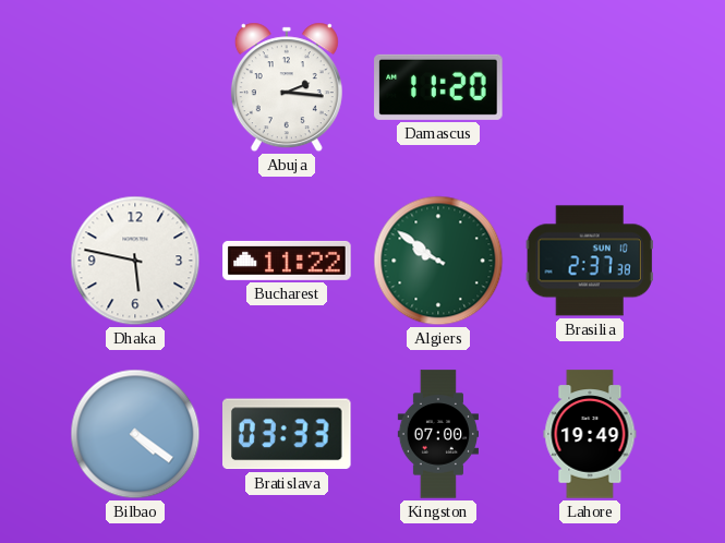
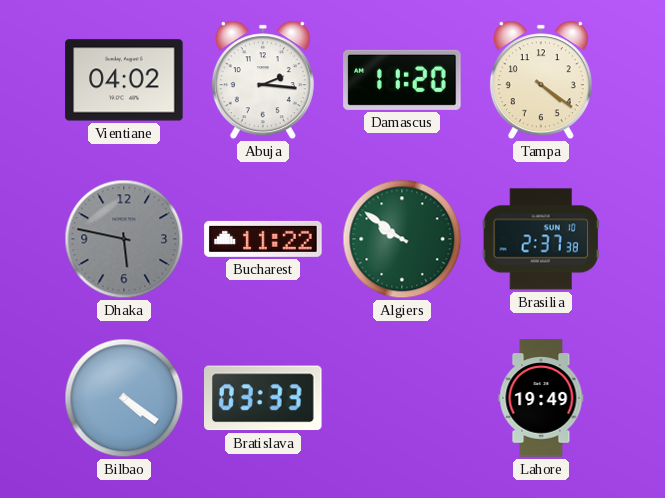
Vientiane: none -> 04:02 (124, 80)
Tampa: none -> 4:21 (541, 80)
Dhaka dial: white -> grey (124, 239)
Kingston: 07:00 -> none (437, 434)
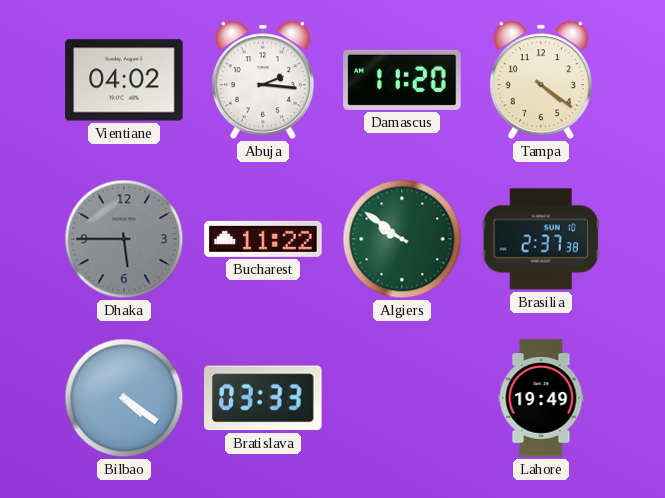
Dhaka: 5:47 -> 5:45 (124, 239)
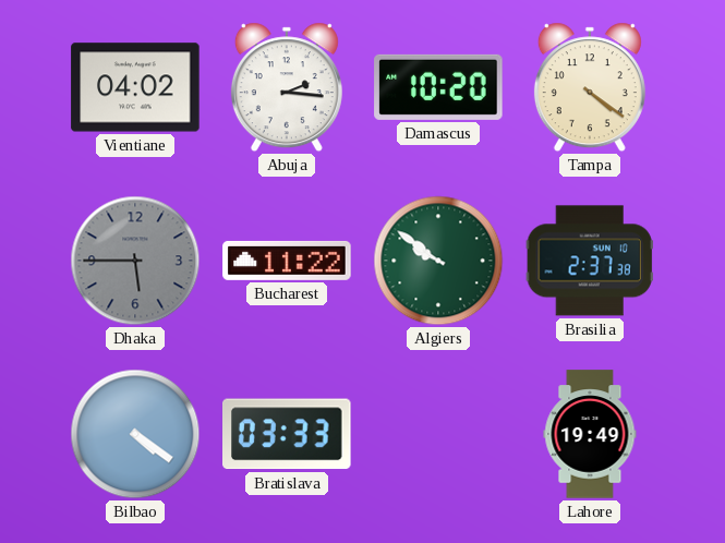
Damascus: 11:20 -> 10:20 (438, 87)
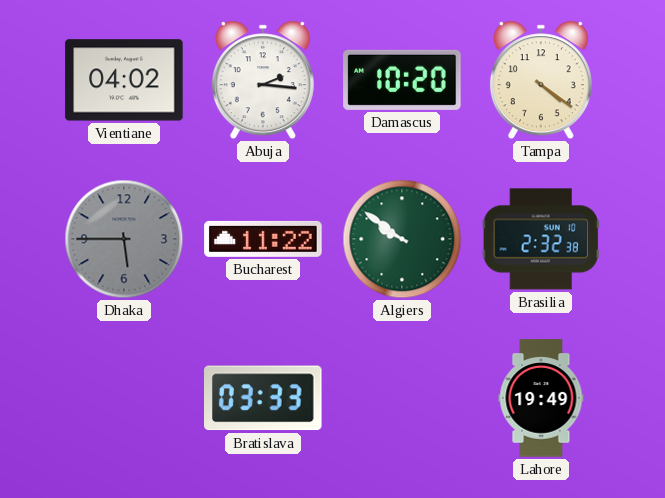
Brasilia: 2:37 -> 2:32 (541, 239)
Bilbao: 4:21 -> none (135, 434)
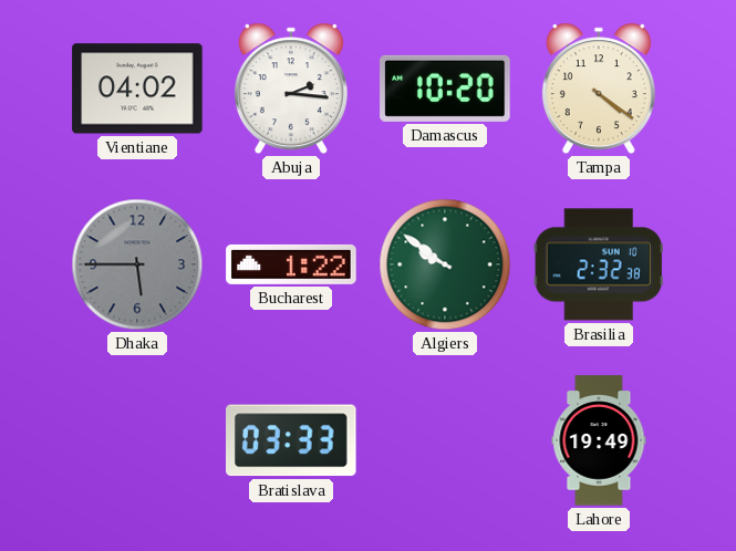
Bucharest: 11:22 -> 1:22 (291, 264)
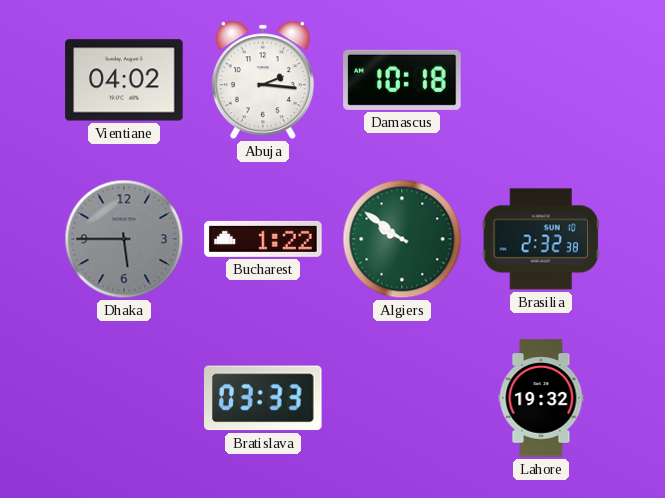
Damascus: 10:20 -> 10:18 (402, 80)
Tampa: 4:21 -> none (599, 89)
Lahore: 19:49 -> 19:32 (541, 398)
